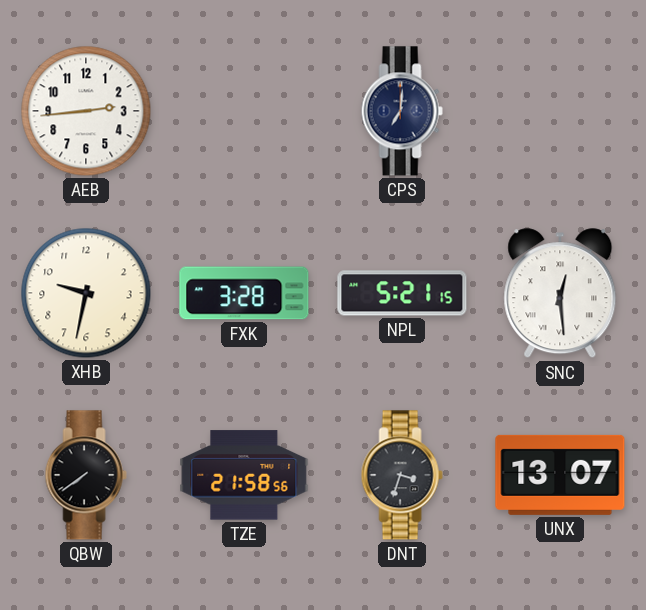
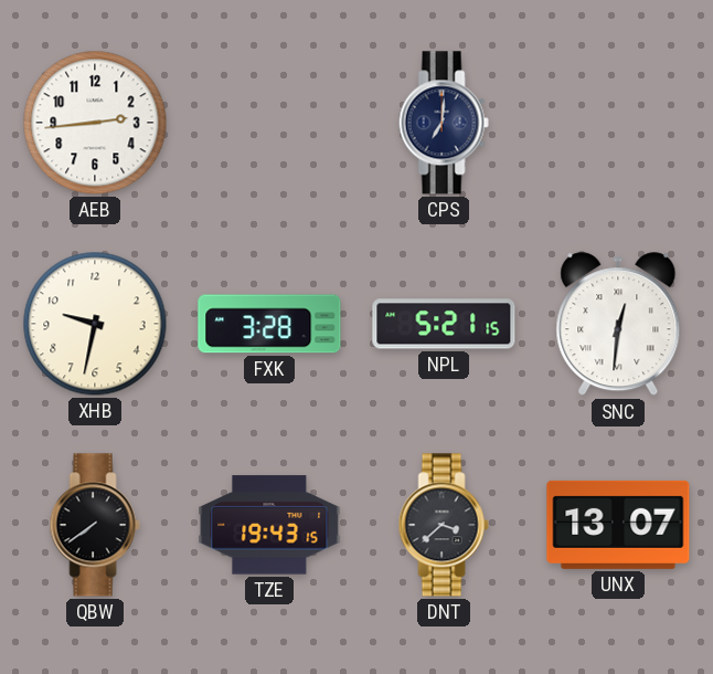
SNC: 12:29 -> 12:31 (618, 325)
TZE: 21:58 -> 19:43 (269, 525)
DNT: 3:33 -> 3:38 (444, 525)
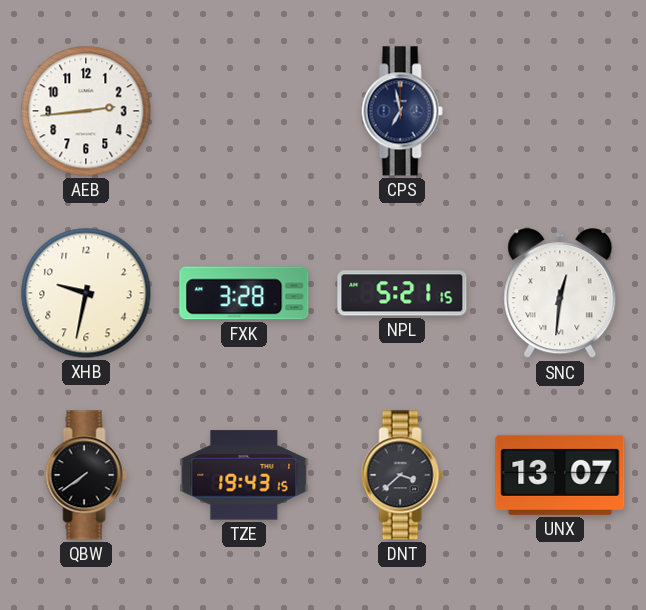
CPS: 7:01 -> 6:58 (402, 111)
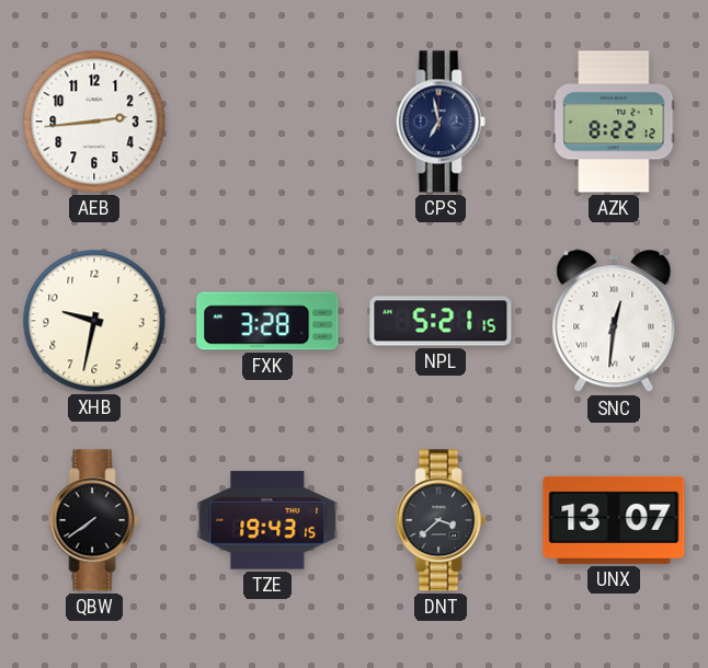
AZK: none -> 8:22 (614, 122)
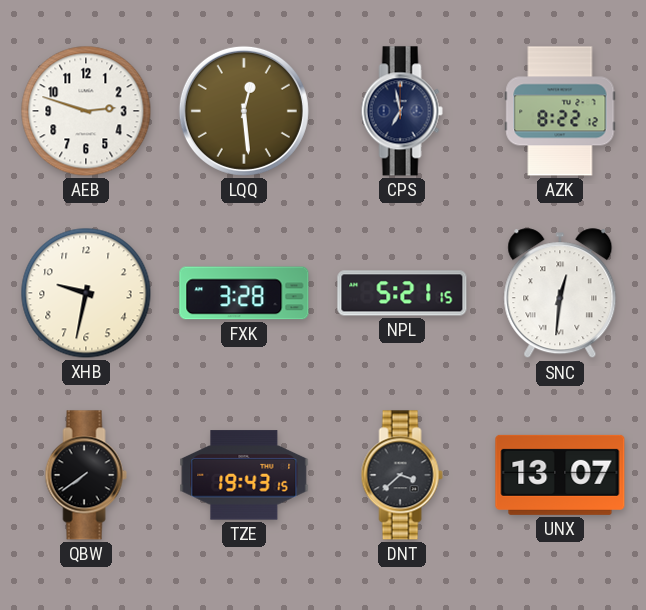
AEB: 2:44 -> 2:48 (86, 111)
LQQ: none -> 12:29 (244, 111)
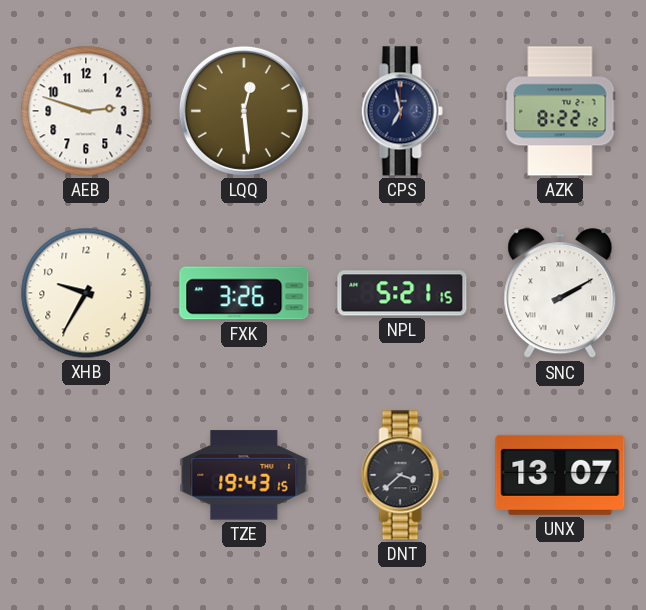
XHB: 9:32 -> 9:35 (86, 293)
FXK: 3:28 -> 3:26 (244, 293)
SNC: 12:31 -> 2:10 (560, 294)
QBW: 7:39 -> none (86, 475)
